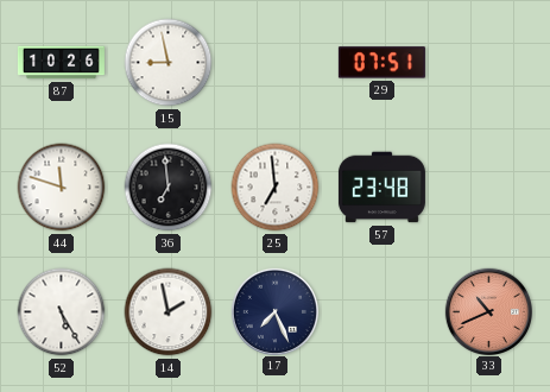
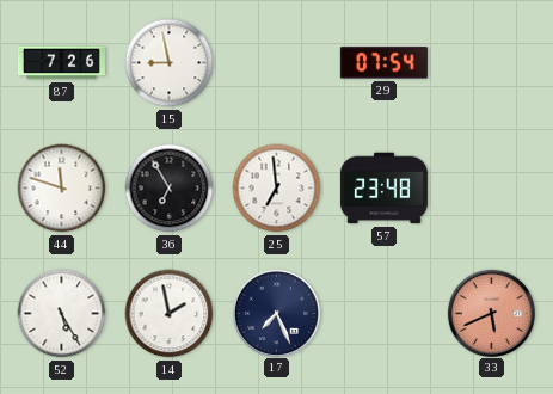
87: 10:26 -> 7:26 (61, 63)
29: 07:51 -> 07:54 (383, 63)
36: 6:59 -> 6:55 (170, 189)
33: 10:41 -> 5:41 (491, 313)
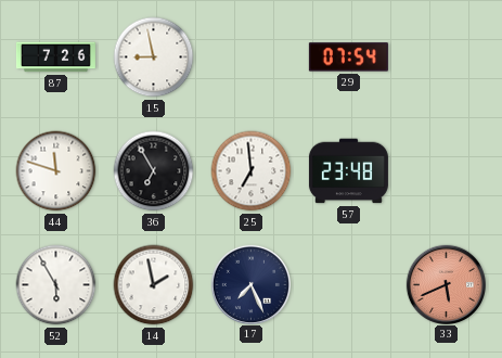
52: 5:25 -> 5:55 (56, 285)
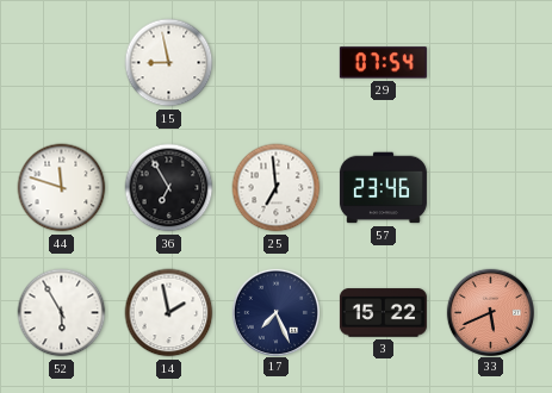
87: 7:26 -> none (55, 57)
57: 23:48 -> 23:46 (383, 188)
3: none -> 15:22 (383, 313)
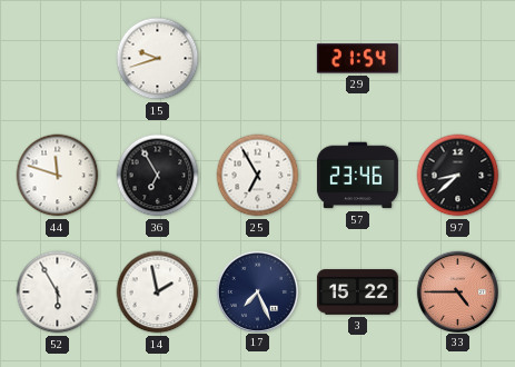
15: 8:58 -> 9:42 (158, 59)
29: 07:54 -> 21:54 (357, 59)
25: 6:59 -> 6:55 (258, 176)
97: none -> 8:38 (458, 176)
33: 5:41 -> 4:45 (457, 291)
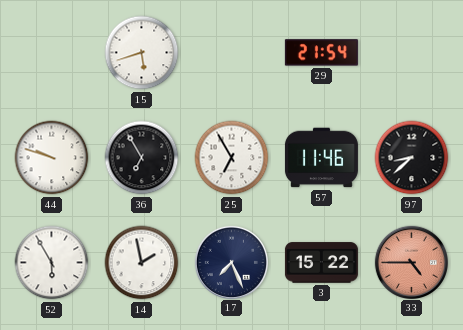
15: 9:42 -> 5:42 (142, 53)
44: 11:48 -> 9:48 (52, 158)
57: 23:46 -> 11:46 (321, 158)
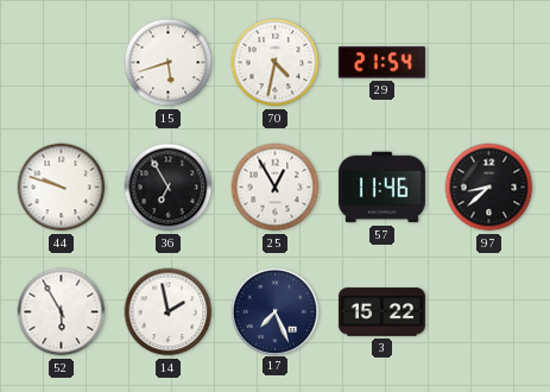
70: none -> 4:32 (276, 63)
25: 6:55 -> 12:55 (276, 188)
33: 4:45 -> none (411, 262)
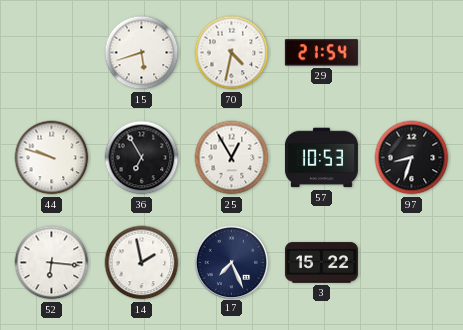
57: 11:46 -> 10:53 (321, 158)
97: 8:38 -> 8:33 (412, 158)
52: 5:55 -> 6:16 (52, 263)
